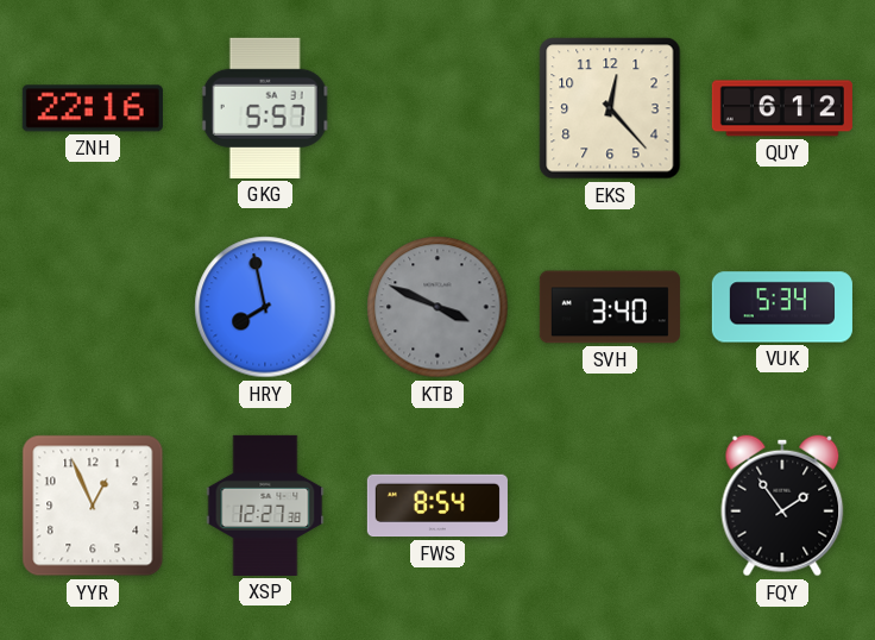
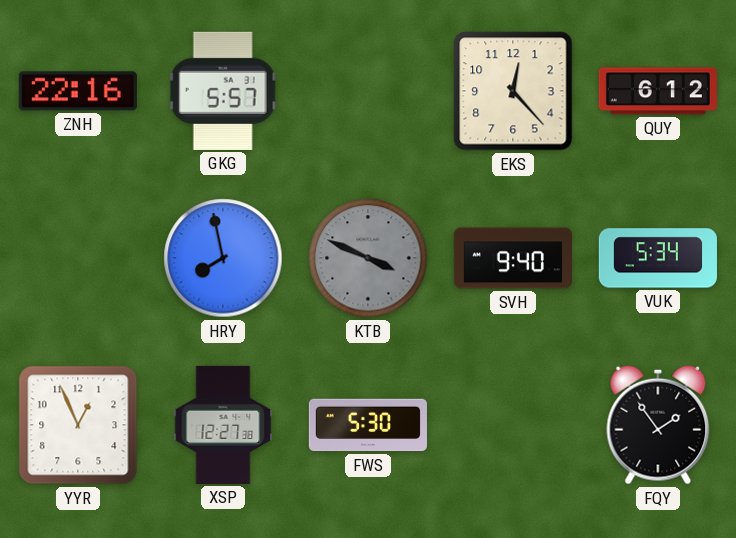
SVH: 3:40 -> 9:40 (513, 258)
FWS: 8:54 -> 5:30 (368, 425)
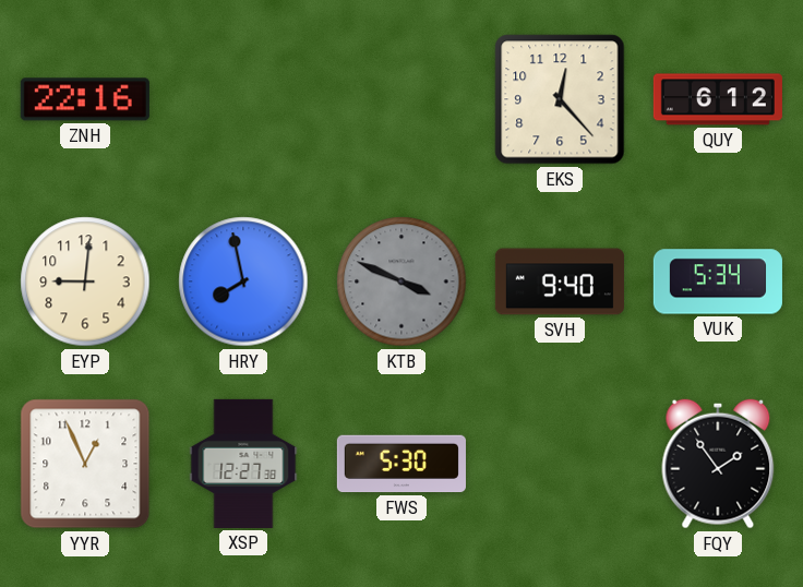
GKG: 5:57 -> none (223, 91)
EYP: none -> 9:01 (85, 281)
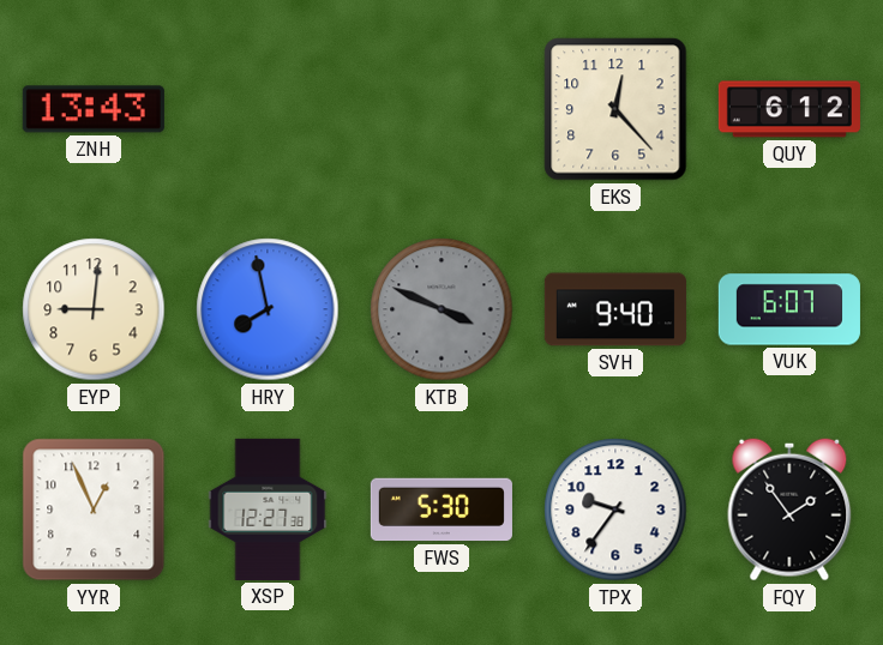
ZNH: 22:16 -> 13:43 (94, 109)
VUK: 5:34 -> 6:07 (789, 309)
TPX: none -> 9:36 (615, 510)
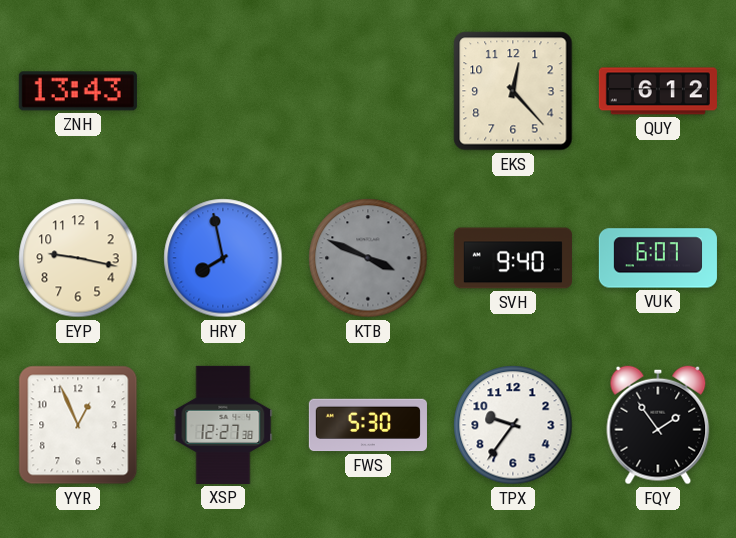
EYP: 9:01 -> 9:17 (78, 258)
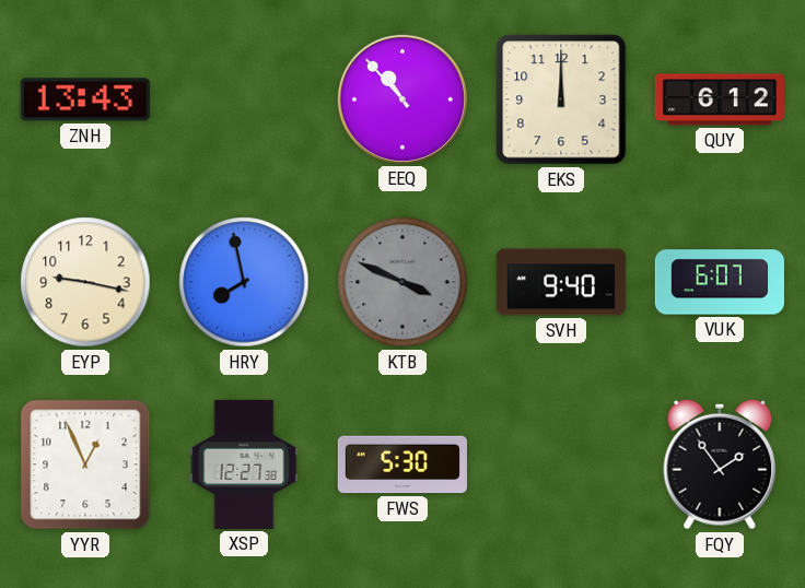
EEQ: none -> 10:53 (402, 99)
EKS: 12:23 -> 12:00 (561, 99)
TPX: 9:36 -> none (513, 425)
